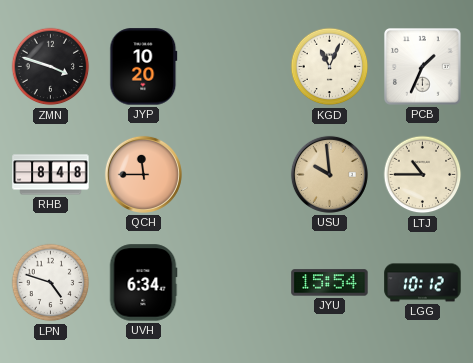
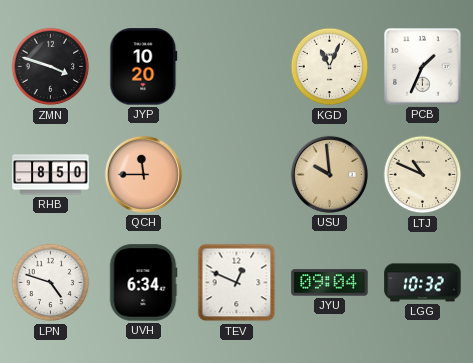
RHB: 8:48 -> 8:50 (51, 175)
LTJ: 10:45 -> 10:49 (423, 175)
TEV: none -> 12:49 (237, 283)
JYU: 15:54 -> 09:04 (330, 283)
LGG: 10:12 -> 10:32 (423, 283)
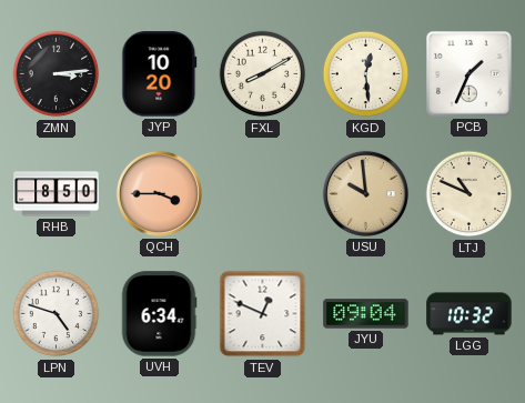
ZMN: 3:48 -> 3:14 (57, 74)
FXL: none -> 8:10 (263, 74)
KGD: 11:04 -> 12:29 (366, 74)
QCH: 11:45 -> 3:45 (159, 193)
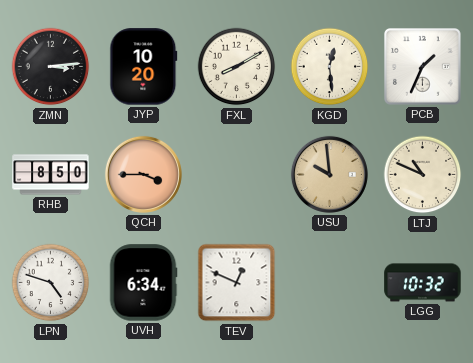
JYU: 09:04 -> none (366, 314)
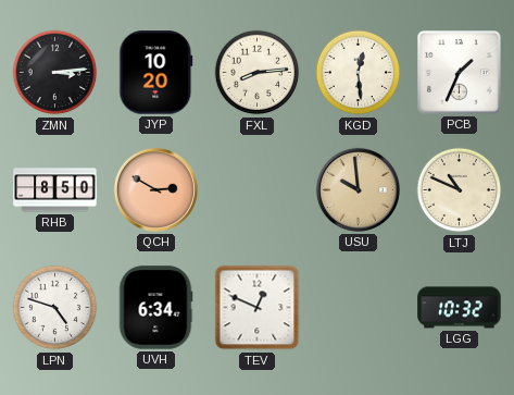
FXL: 8:10 -> 8:14 (258, 73)
QCH: 3:45 -> 2:50 (155, 189)
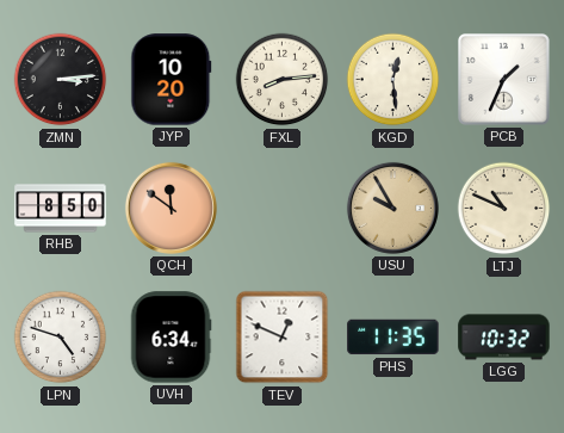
QCH: 2:50 -> 11:51 (171, 208)
USU: 9:59 -> 9:55 (392, 208)
PHS: none -> 11:35 (393, 338)
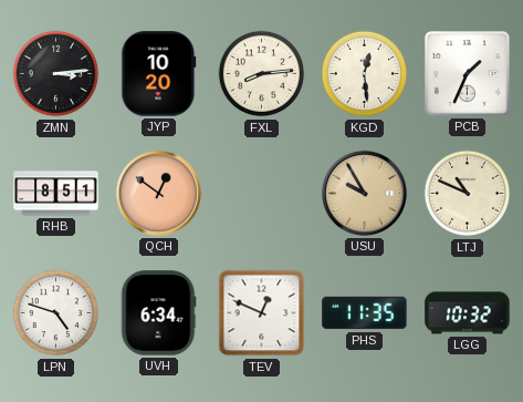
RHB: 8:50 -> 8:51 (56, 194)
QCH: 11:51 -> 12:51 (158, 193)
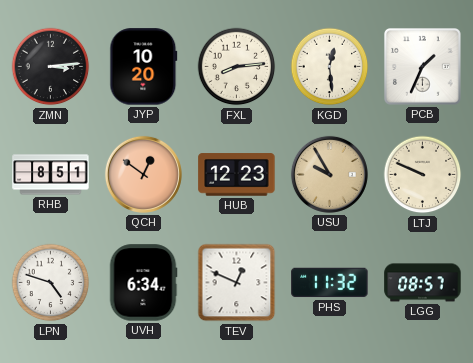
HUB: none -> 12:23 (237, 175)
LTJ: 10:49 -> 9:49 (423, 175)
PHS: 11:35 -> 11:32 (330, 283)
LGG: 10:32 -> 08:57 (423, 283)
